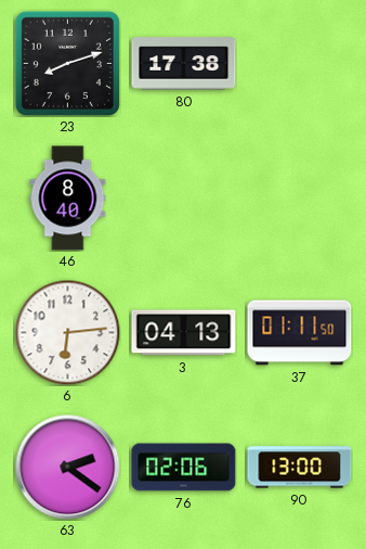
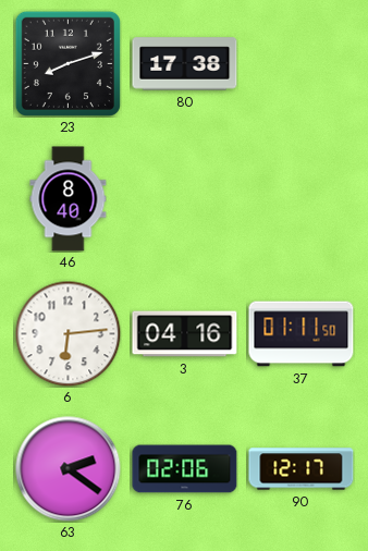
3: 04:13 -> 04:16 (185, 334)
90: 13:00 -> 12:17 (302, 469)
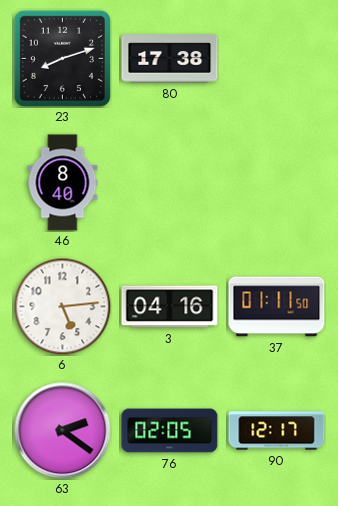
6: 6:14 -> 5:14 (62, 306)
76: 02:06 -> 02:05 (170, 431)
